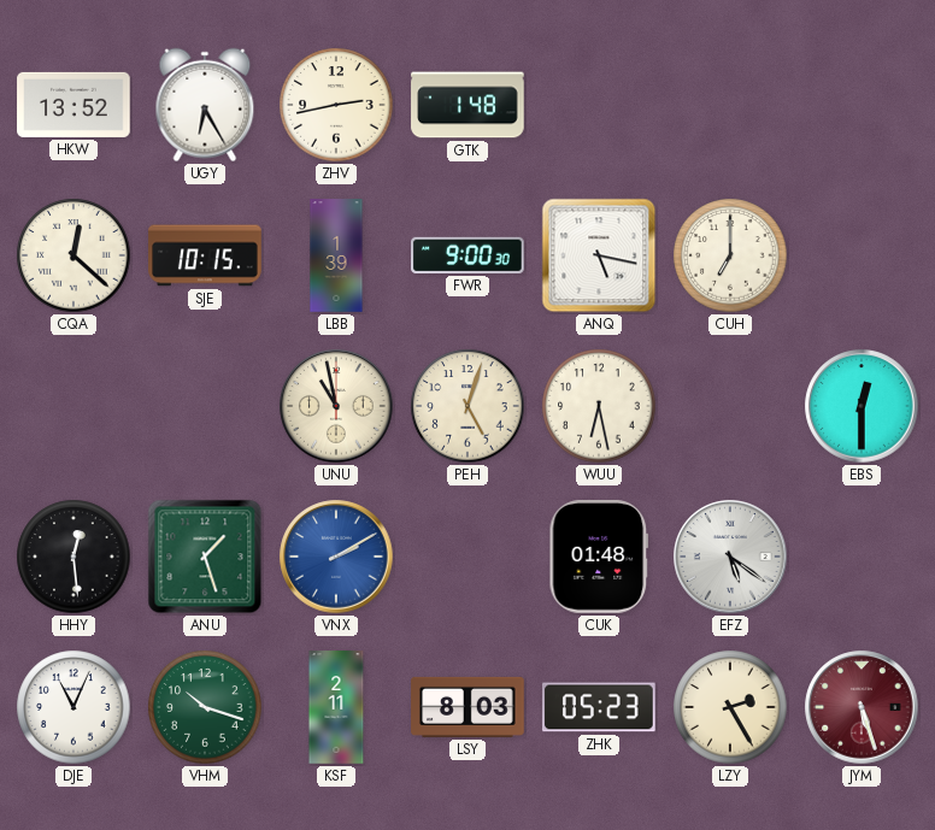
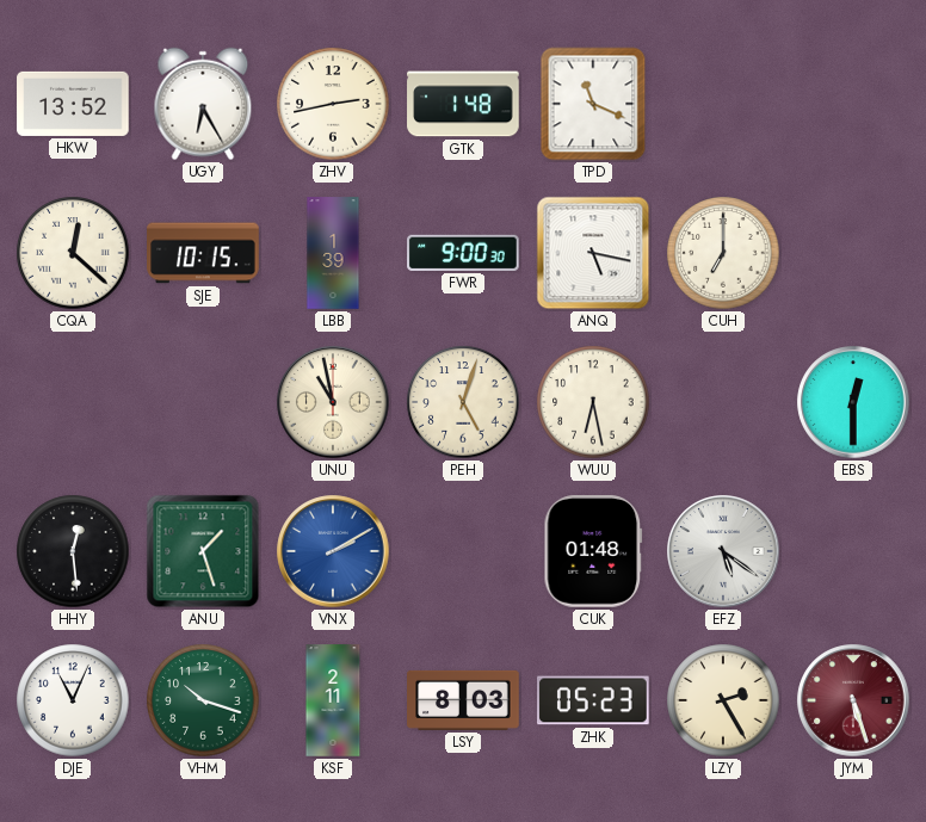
TPD: none -> 11:19 (593, 104)
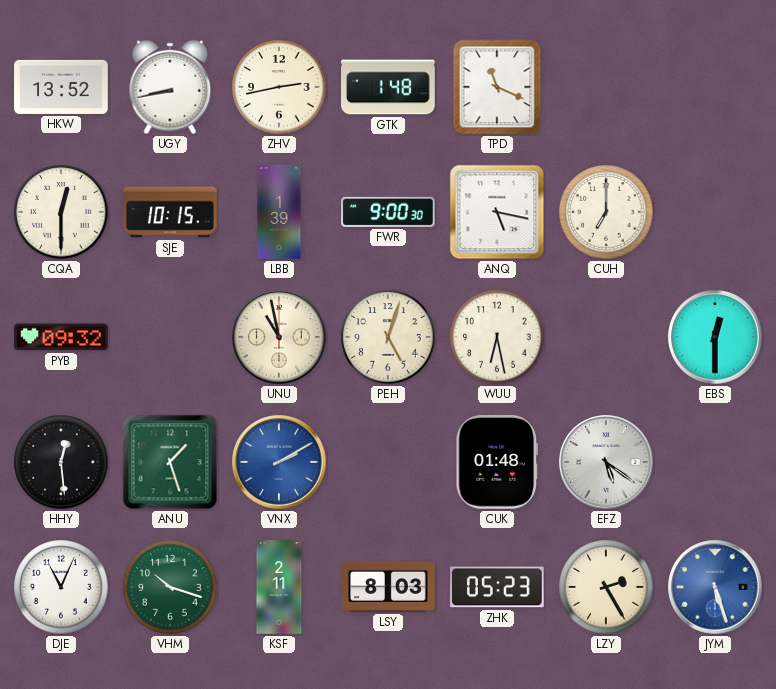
UGY: 6:25 -> 8:43 (170, 87)
CQA: 12:22 -> 12:30 (61, 212)
PYB: none -> 09:32 (61, 337)
JYM dial: burgundy -> blue (715, 587)
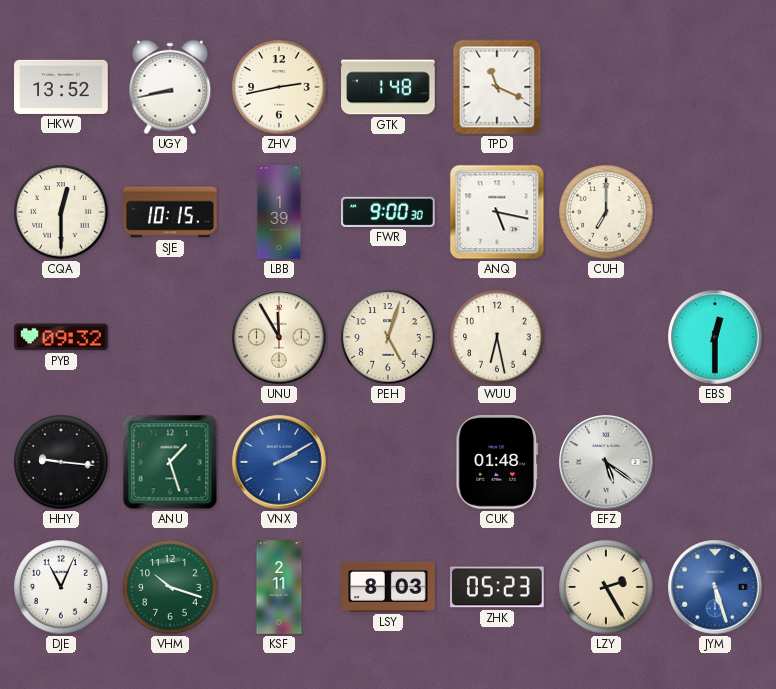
UNU: 10:58 -> 11:55 (279, 337)
HHY: 12:29 -> 9:16 (61, 462)
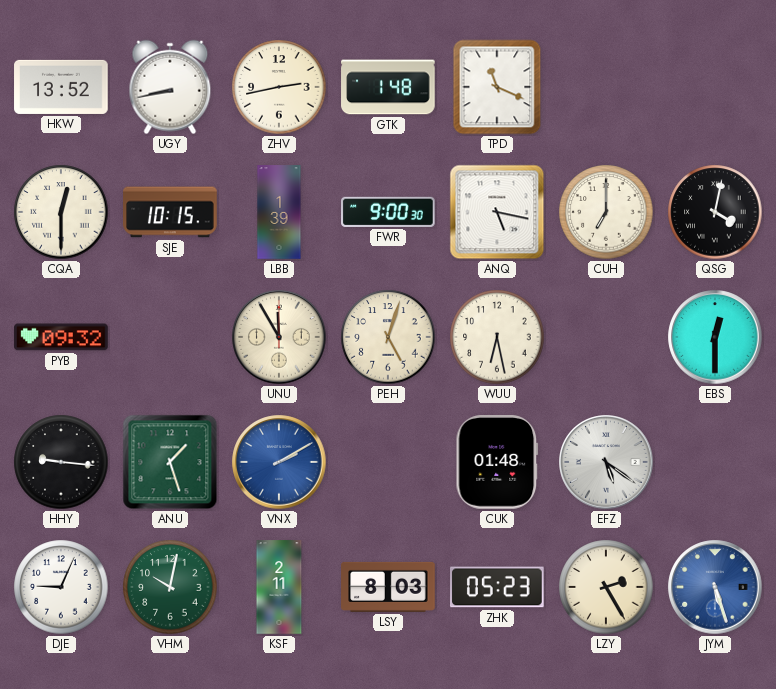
QSG: none -> 4:02 (715, 212)
DJE: 11:04 -> 9:04 (61, 587)
VHM: 10:18 -> 10:02 (170, 587)
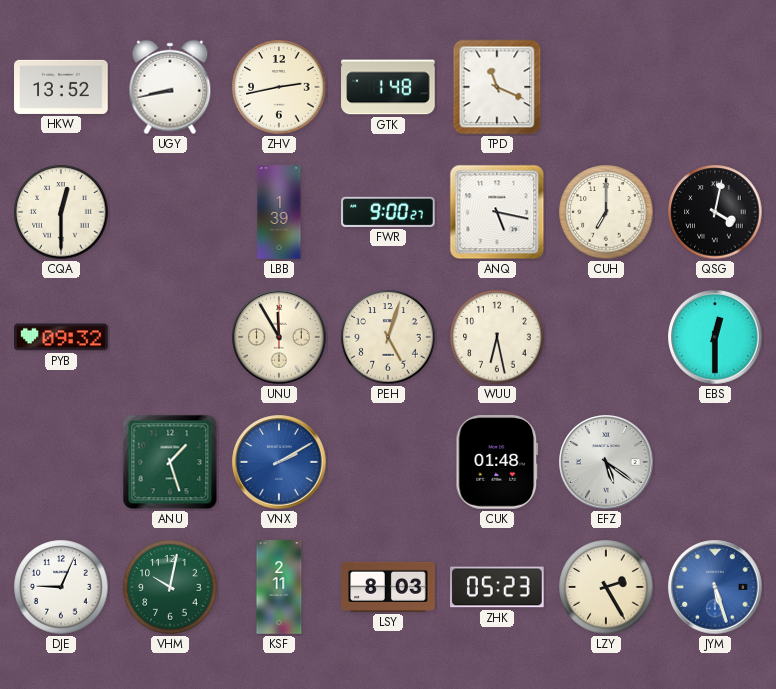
SJE: 10:15 -> none (170, 212)
FWR: 9:00:30 -> 9:00:27 (388, 212)
HHY: 9:16 -> none (61, 462)
